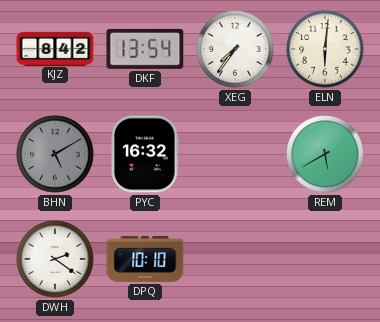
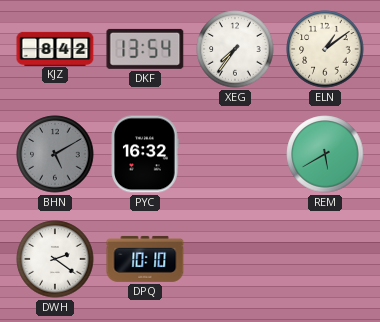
ELN: 6:01 -> 1:09 (325, 49)
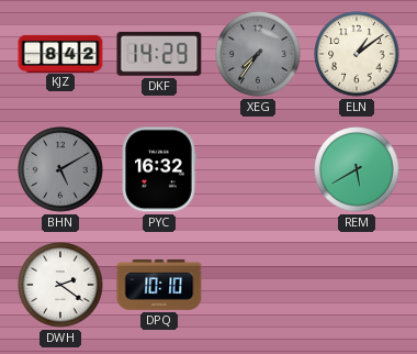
DKF: 13:54 -> 14:29 (159, 54)
XEG dial: white -> grey (258, 54)
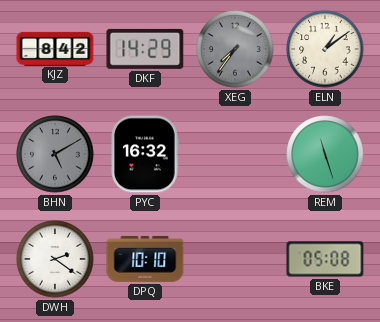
REM: 5:40 -> 11:27 (325, 154)
BKE: none -> 05:08 (325, 259)
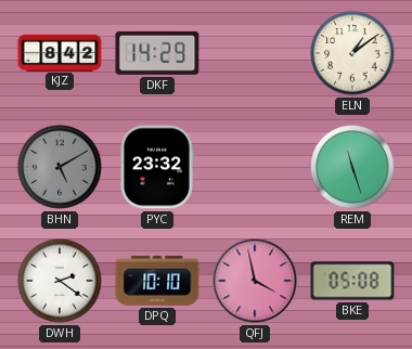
XEG: 7:36 -> none (235, 49)
PYC: 16:32 -> 23:32 (157, 167)
QFJ: none -> 3:58 (255, 281)
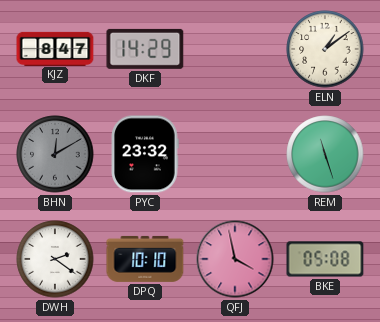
KJZ: 8:42 -> 8:47 (55, 48)
BHN: 5:10 -> 12:10 (55, 154)
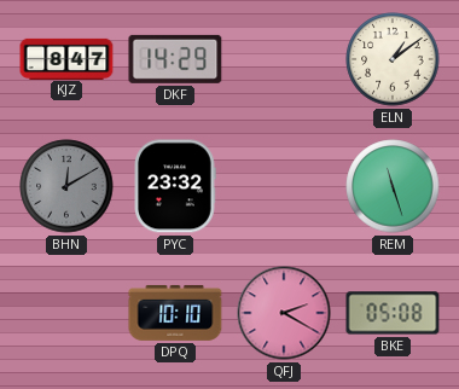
DWH: 2:21 -> none (55, 259)
QFJ: 3:58 -> 2:20 (284, 313)
